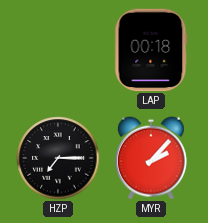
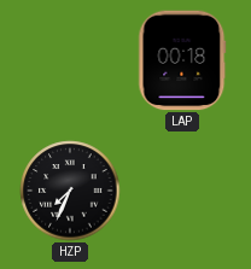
HZP: 7:15 -> 7:34 (70, 191)
MYR: 2:07 -> none (151, 158)
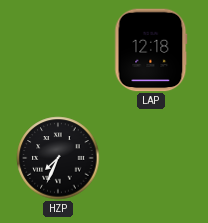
LAP: 00:18 -> 12:18 (151, 50)
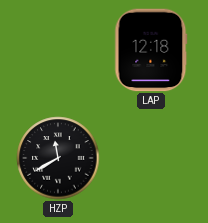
HZP: 7:34 -> 11:40 (58, 158)
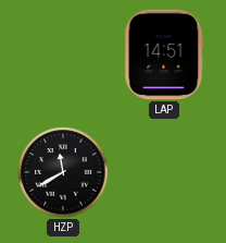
LAP: 12:18 -> 14:51 (164, 54)
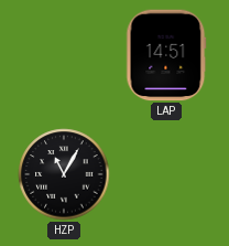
HZP: 11:40 -> 11:05 (64, 174)
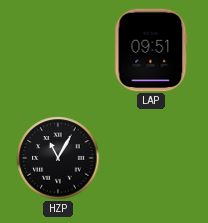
LAP: 14:51 -> 09:51 (151, 50)
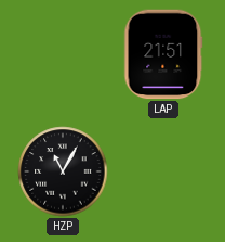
LAP: 09:51 -> 21:51 (163, 54)
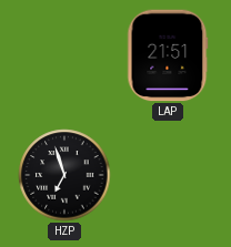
HZP: 11:05 -> 6:57 (64, 175)
